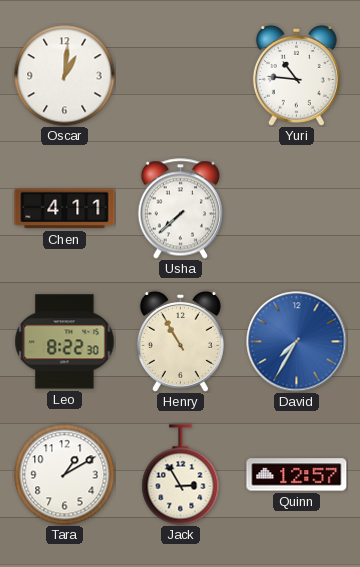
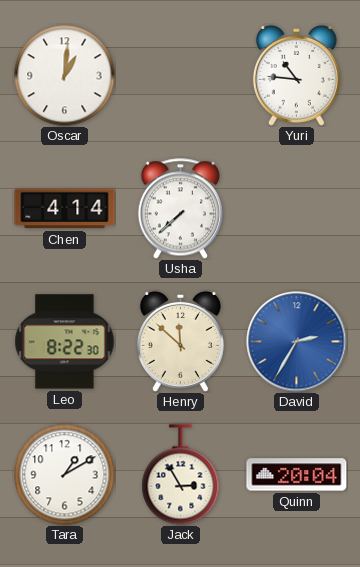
Chen: 4:11 -> 4:14 (65, 209)
Henry: 10:55 -> 11:52 (180, 341)
David: 7:35 -> 2:35 (297, 342)
Quinn: 12:57 -> 20:04 (297, 475)
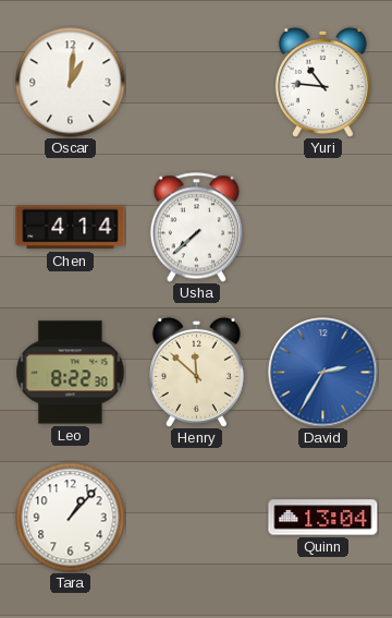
Tara: 1:10 -> 1:07 (71, 518)
Jack: 2:55 -> none (181, 475)
Quinn: 20:04 -> 13:04 (323, 518)
